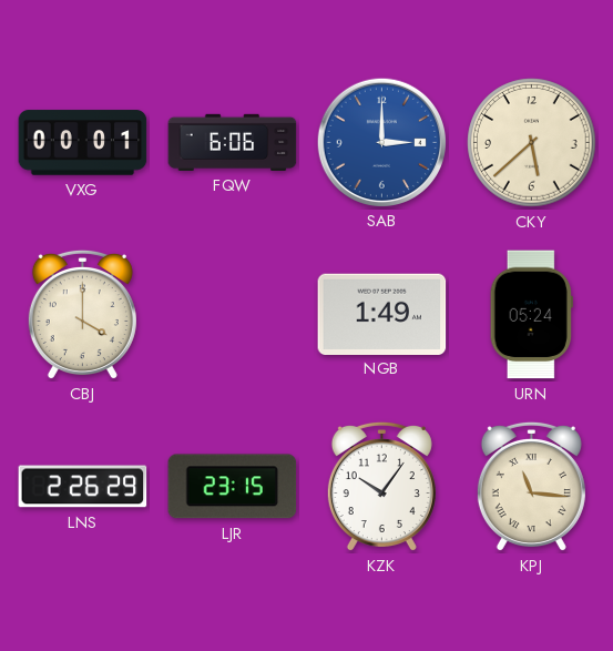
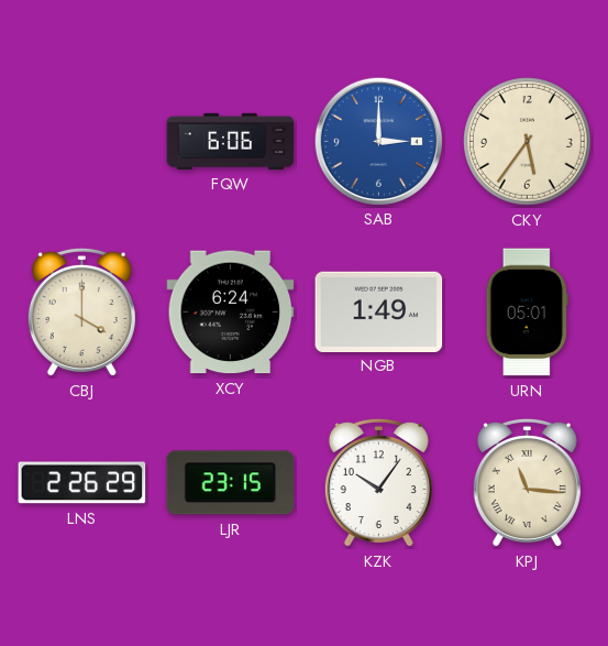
VXG: 00:01 -> none (83, 143)
CKY: 5:38 -> 5:36 (528, 142)
XCY: none -> 6:24 (231, 313)
URN: 05:24 -> 05:01 (527, 313)
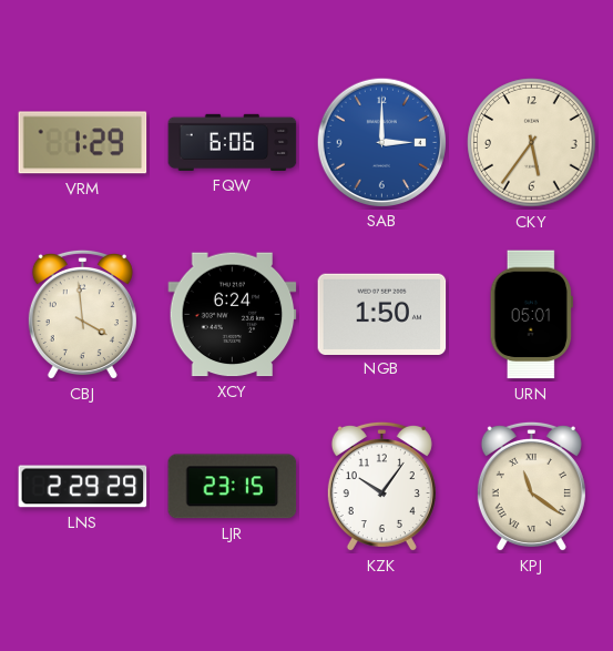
VRM: none -> 1:29 (83, 143)
CBJ: 4:00 -> 3:59 (82, 315)
NGB: 1:49 -> 1:50 (382, 314)
LNS: 2:26 -> 2:29 (83, 487)
KPJ: 11:16 -> 11:21 (531, 487)
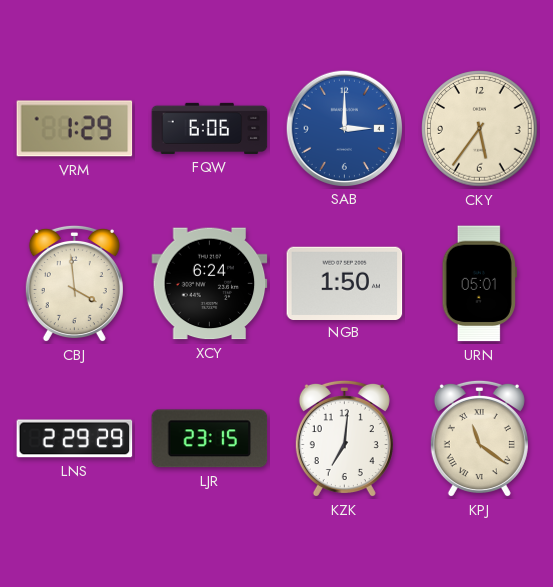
KZK: 10:06 -> 7:01 (344, 439)
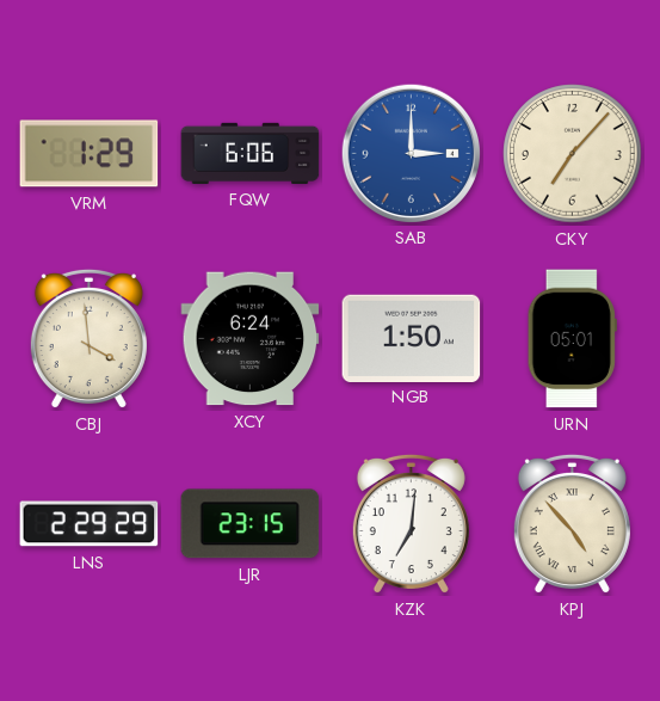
CKY: 5:36 -> 7:07 (573, 154)
KPJ: 11:21 -> 4:53 (572, 524)
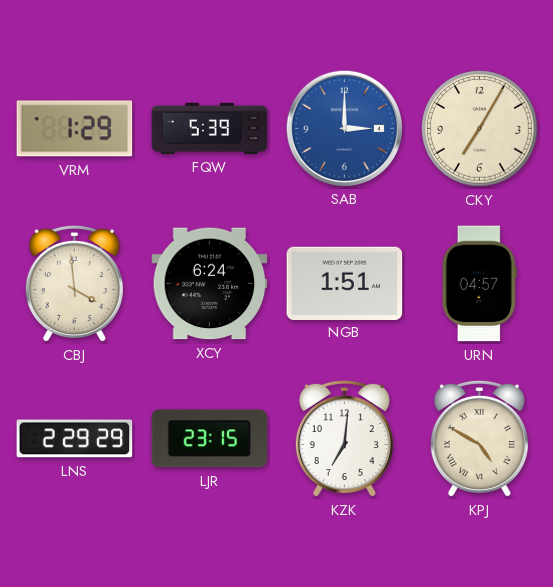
FQW: 6:06 -> 5:39 (210, 128)
CKY: 7:07 -> 7:05 (480, 129)
NGB: 1:50 -> 1:51 (345, 283)
URN: 05:01 -> 04:57 (479, 284)
KPJ: 4:53 -> 4:50 (479, 439)
